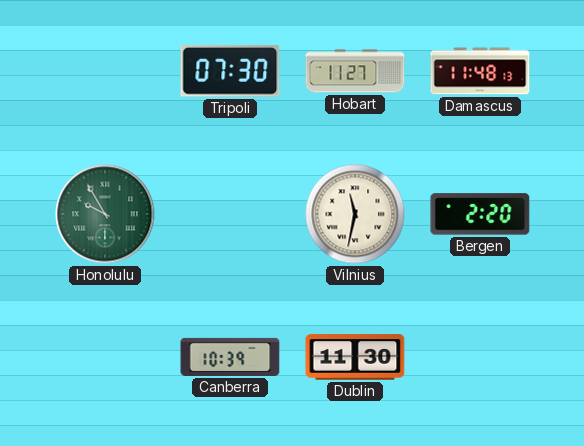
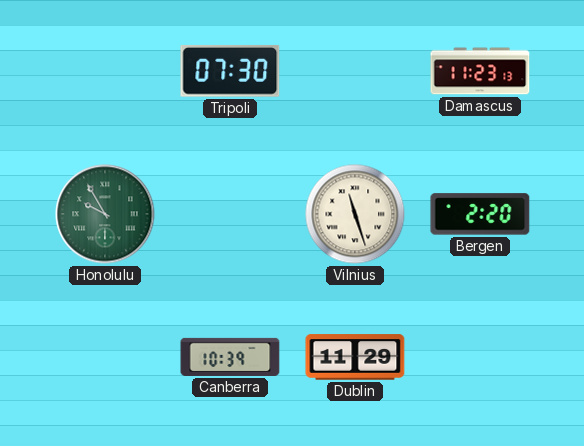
Hobart: 11:27 -> none (355, 71)
Damascus: 11:48 -> 11:23 (480, 71)
Vilnius: 11:32 -> 11:27 (355, 214)
Dublin: 11:30 -> 11:29 (355, 357)
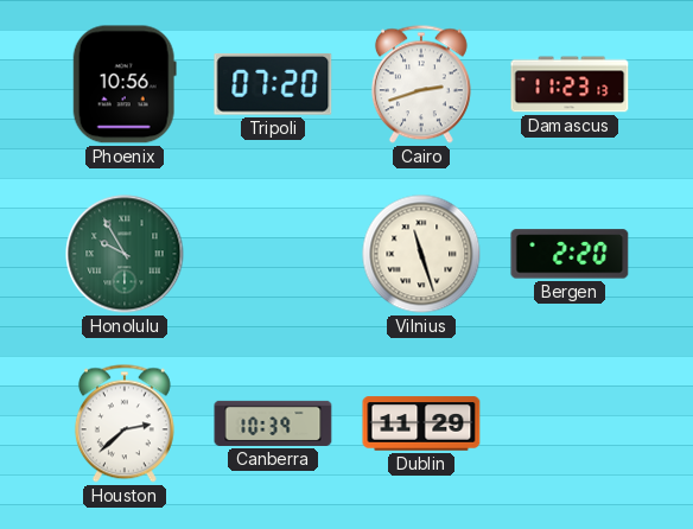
Phoenix: none -> 10:56 (125, 84)
Tripoli: 07:30 -> 07:20 (273, 84)
Cairo: none -> 2:42 (421, 84)
Houston: none -> 2:38 (125, 423)
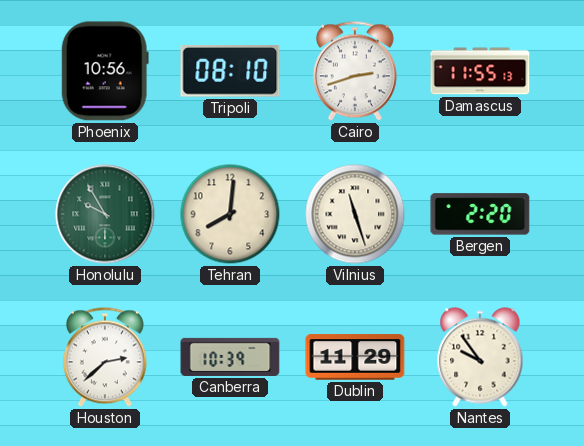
Tripoli: 07:20 -> 08:10 (230, 71)
Damascus: 11:23 -> 11:55 (480, 71)
Tehran: none -> 8:01 (230, 214)
Nantes: none -> 9:54 (480, 357)
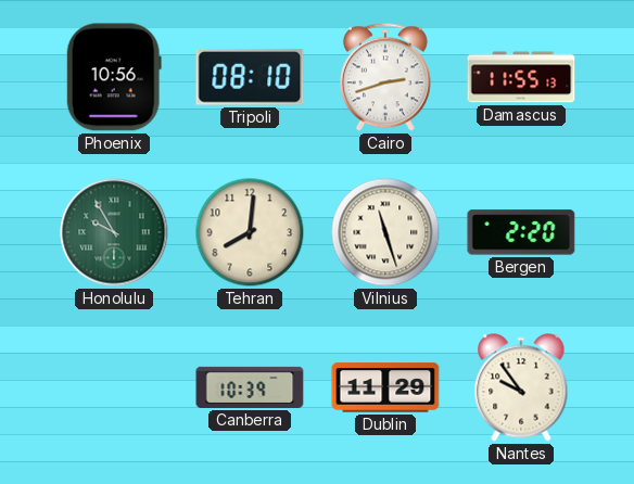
Houston: 2:38 -> none (105, 357)
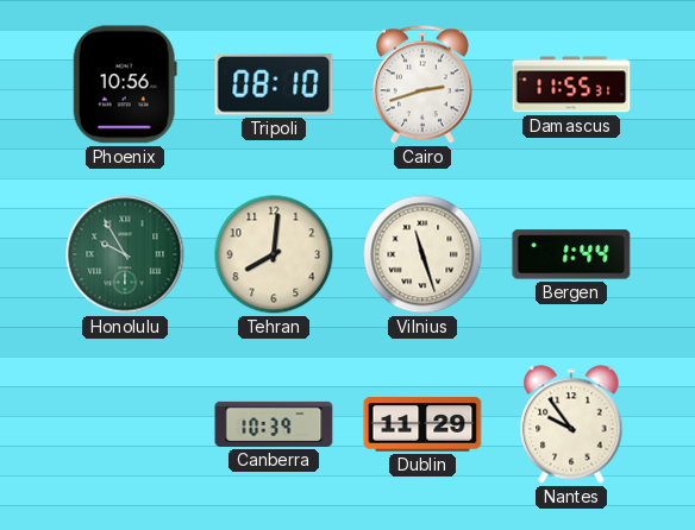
Damascus: 11:55:13 -> 11:55:31 (571, 84)
Bergen: 2:20 -> 1:44 (571, 254)
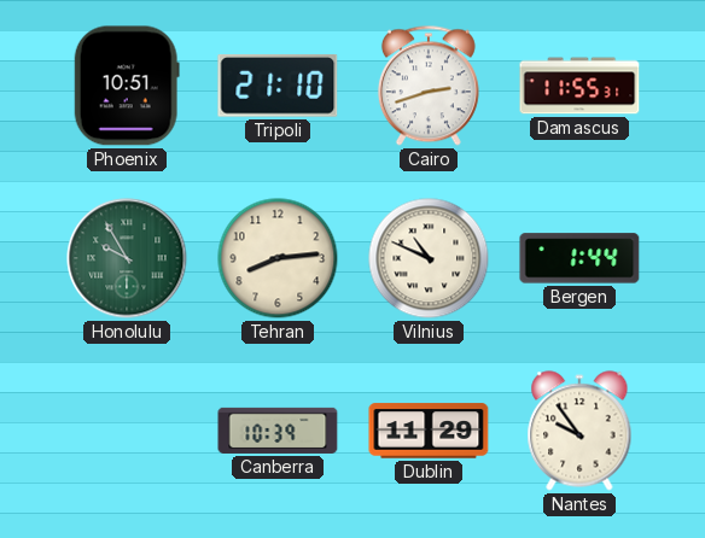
Phoenix: 10:56 -> 10:51 (127, 86)
Tripoli: 08:10 -> 21:10 (278, 86)
Tehran: 8:01 -> 8:14 (278, 258)
Vilnius: 11:27 -> 10:49 (429, 258)
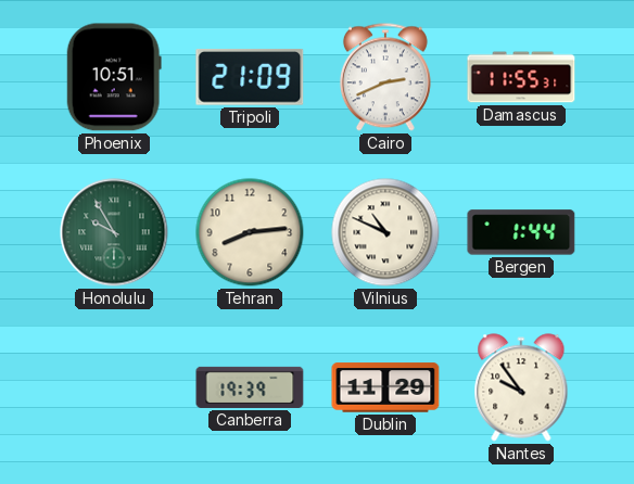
Tripoli: 21:10 -> 21:09 (250, 77)
Cairo: 2:42 -> 2:41 (385, 77)
Canberra: 10:39 -> 19:39 (250, 387)
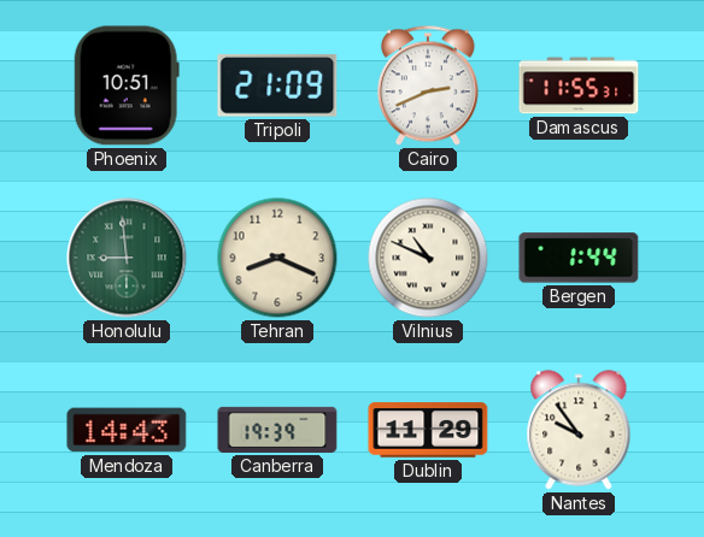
Honolulu: 9:55 -> 8:59 (127, 258)
Tehran: 8:14 -> 8:19 (277, 258)
Mendoza: none -> 14:43 (127, 430)
